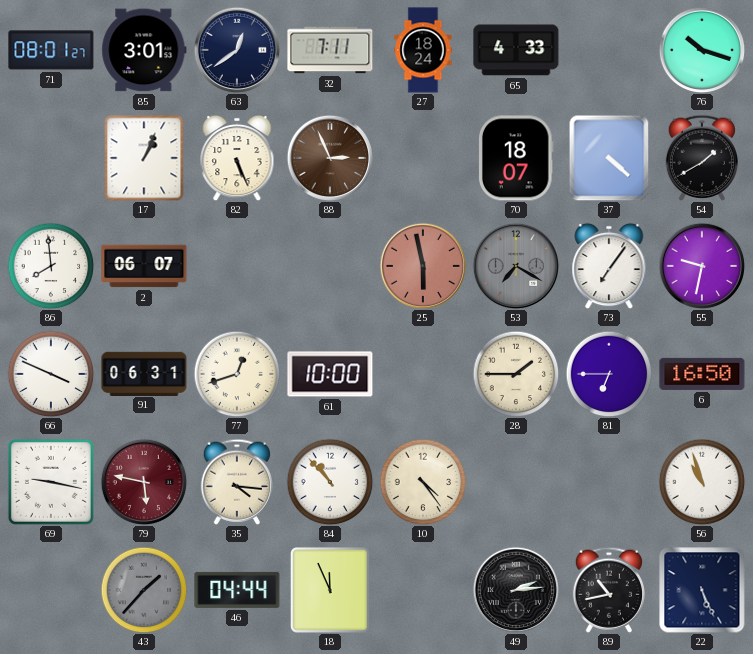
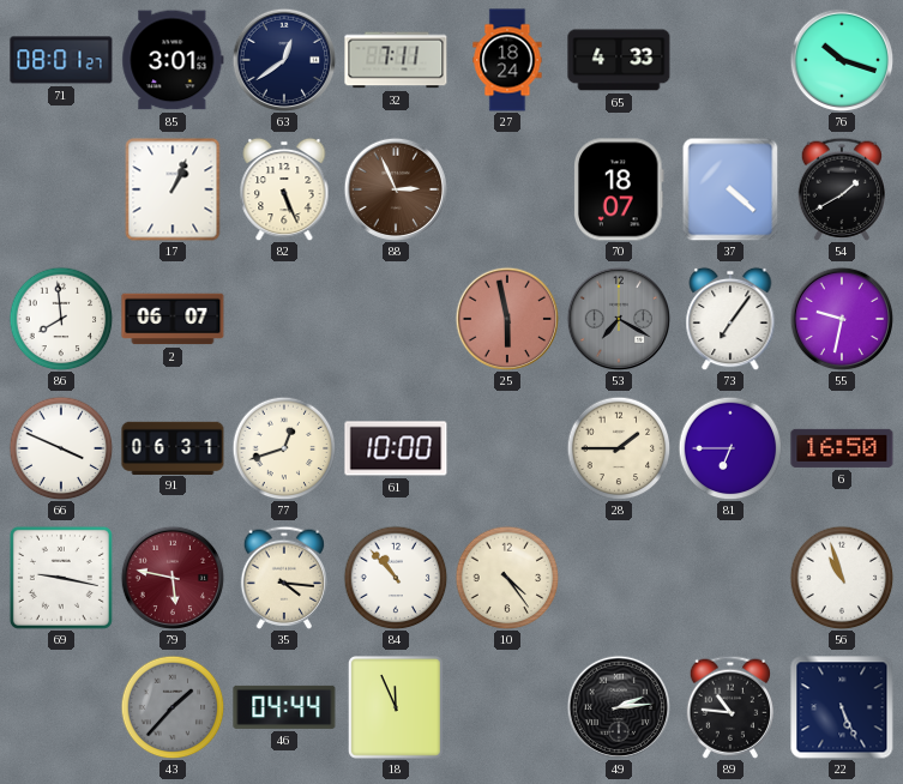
89: 10:43 -> 10:46 (729, 707)
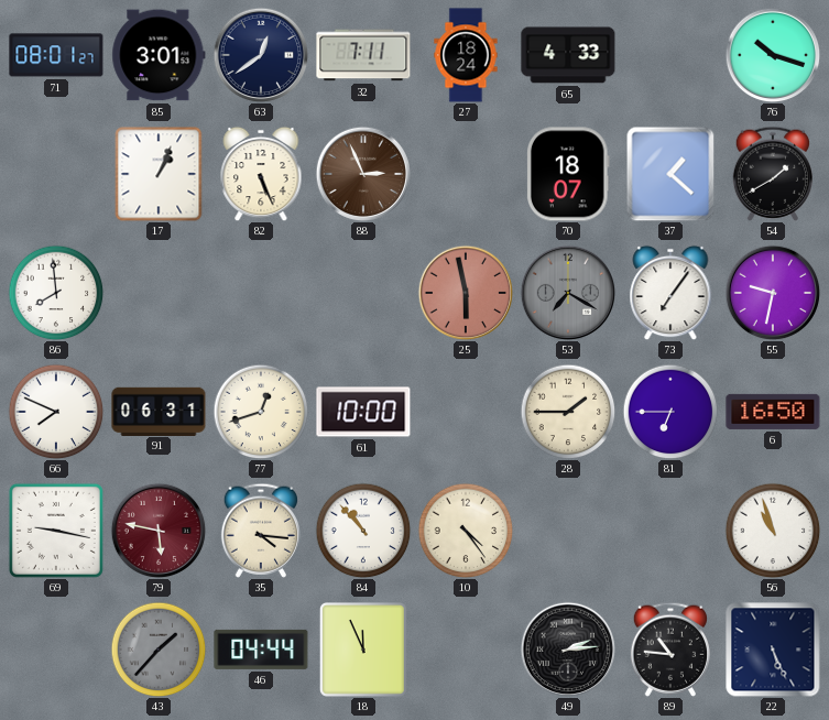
37: 4:22 -> 1:22 (670, 174)
2: 06:07 -> none (173, 319)
66: 3:49 -> 7:49 (56, 412)
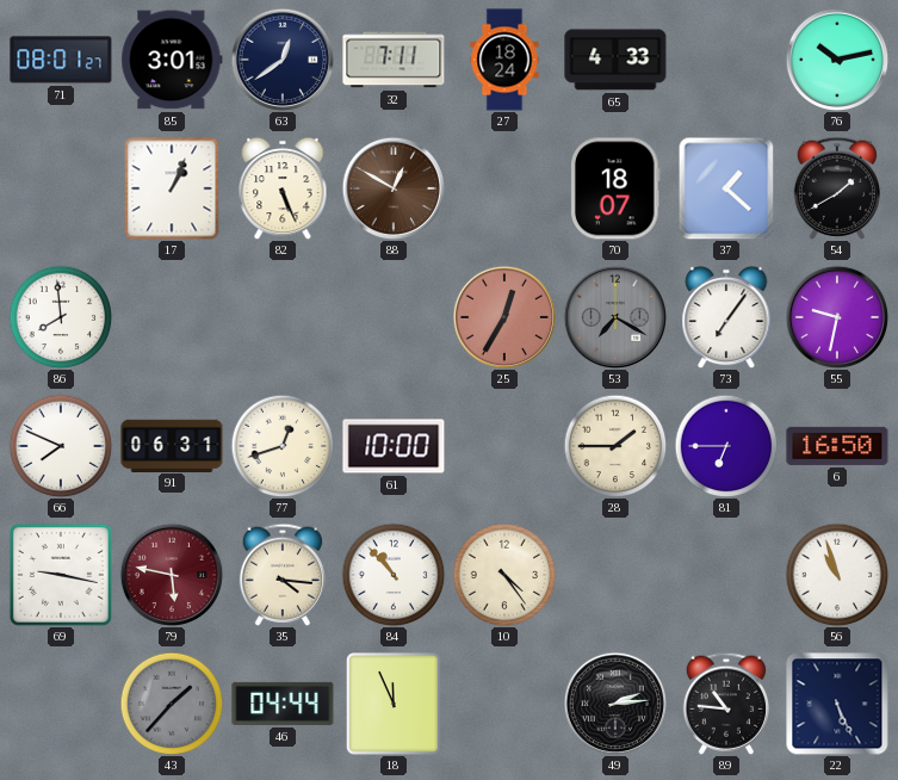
76: 10:18 -> 10:13 (837, 60)
88: 2:56 -> 12:50 (394, 188)
25: 5:58 -> 12:35 (504, 317)
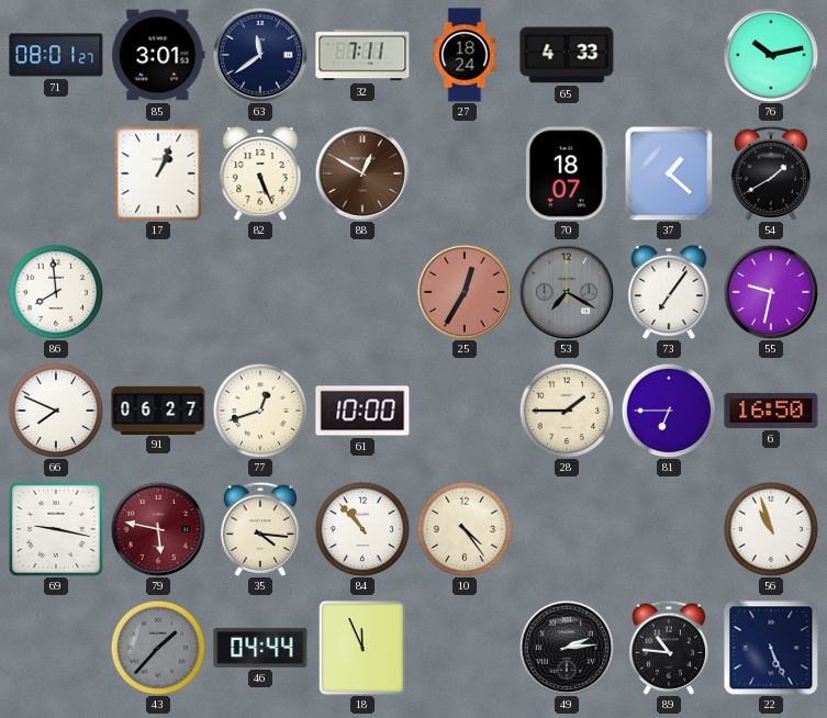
63: 12:39 -> 11:39 (260, 55)
91: 06:31 -> 06:27 (158, 410)
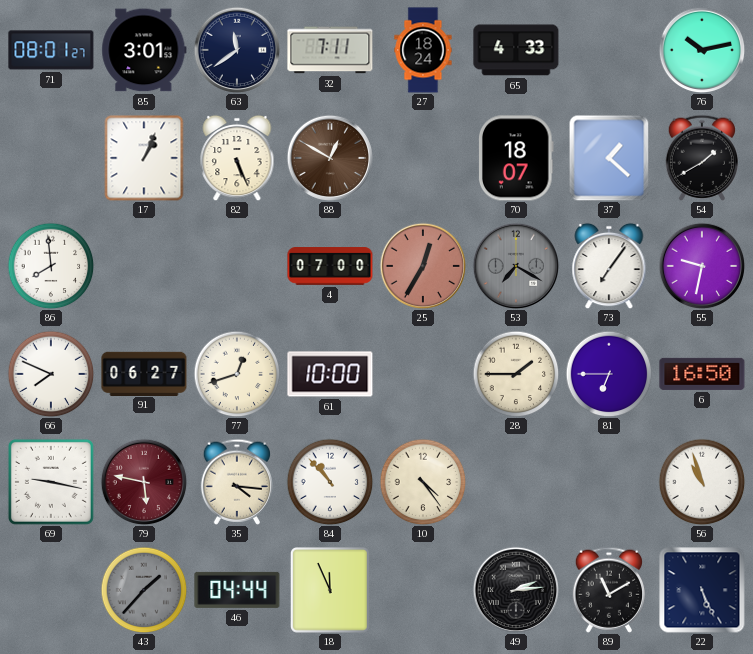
4: none -> 07:00 (330, 266)
89: 10:46 -> 11:10 (608, 590)
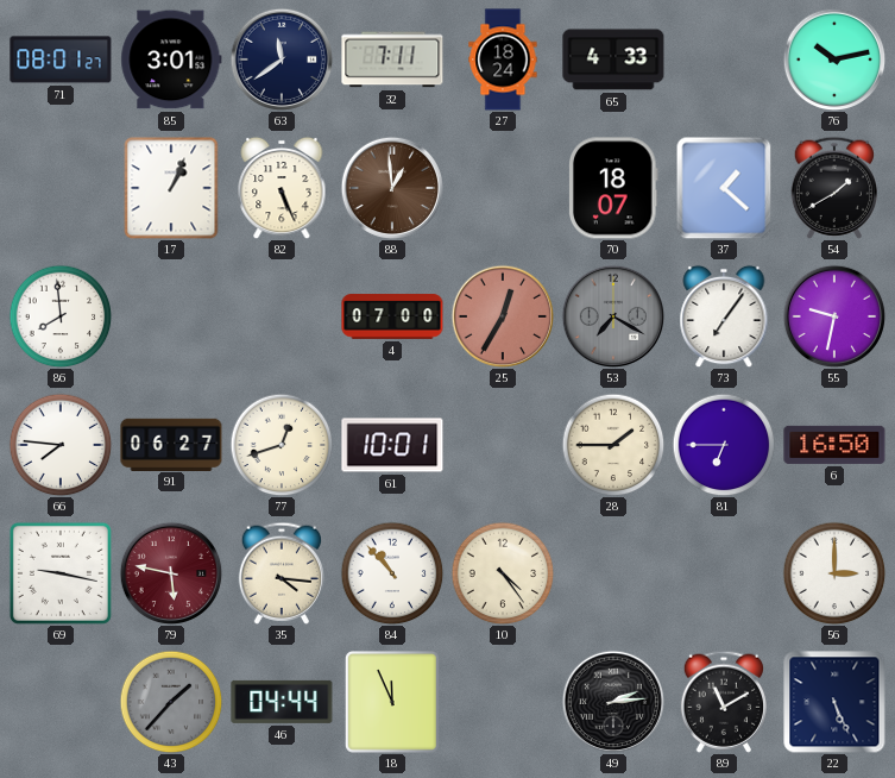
88: 12:50 -> 12:59 (392, 188)
66: 7:49 -> 7:46 (61, 445)
61: 10:00 -> 10:01 (392, 445)
56: 10:57 -> 3:00 (834, 573)
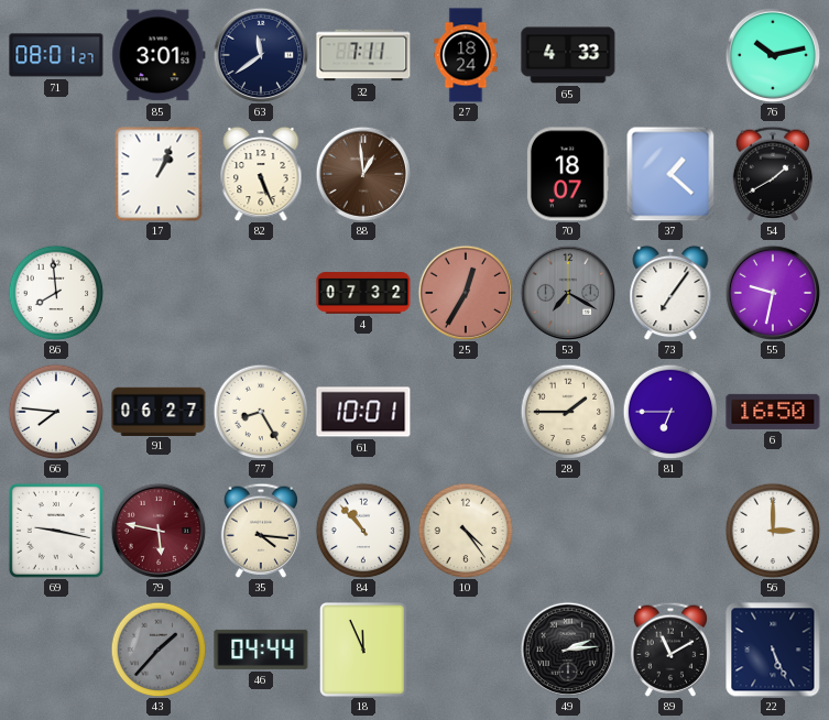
4: 07:00 -> 07:32 (363, 293)
77: 12:42 -> 8:25 (261, 412)
